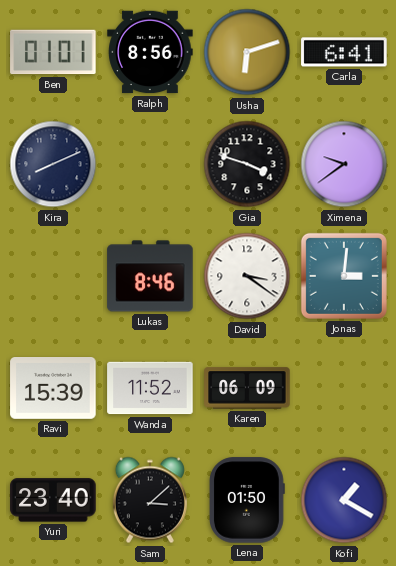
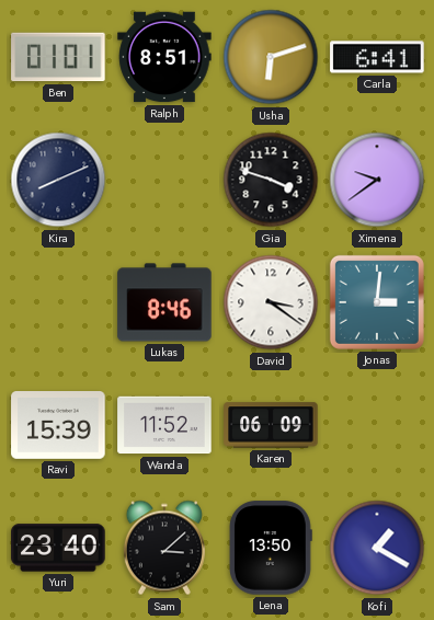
Ralph: 8:56 -> 8:51 (164, 57)
Lena: 01:50 -> 13:50 (272, 548)
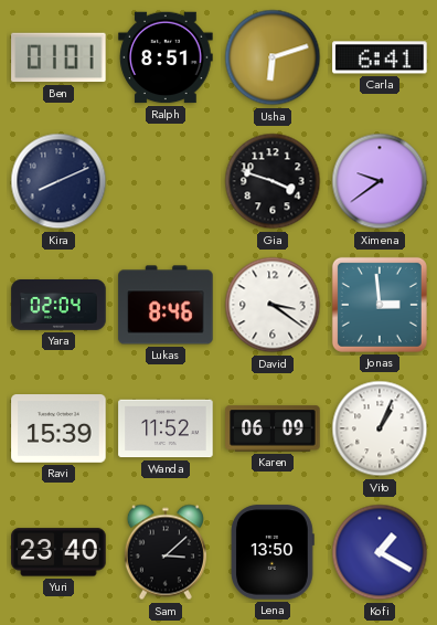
Yara: none -> 02:04 (58, 306)
Jonas: 3:01 -> 2:59 (380, 305)
Vito: none -> 1:04 (380, 428)
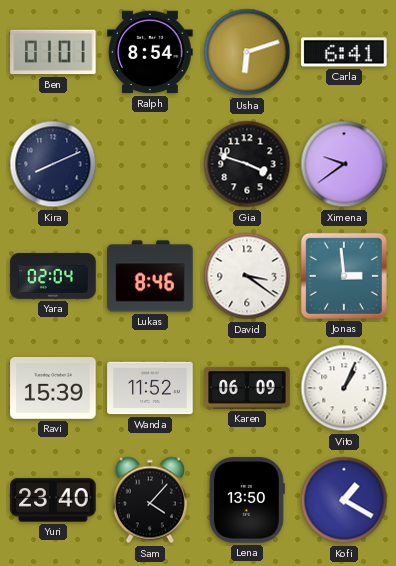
Ralph: 8:51 -> 8:54 (150, 52)
Sam: 3:08 -> 4:07 (150, 500)
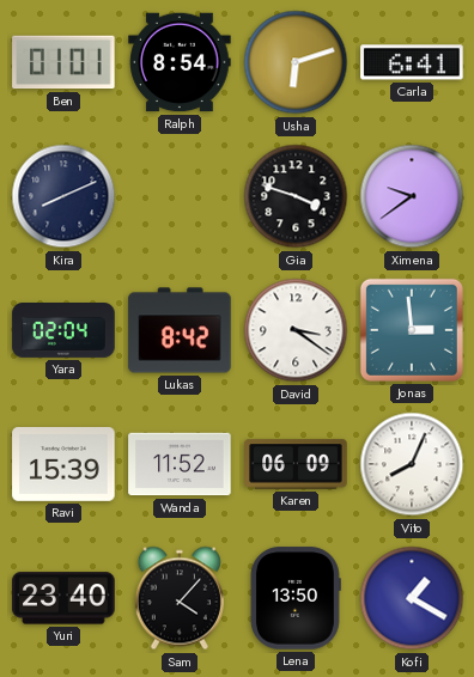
Lukas: 8:46 -> 8:42 (180, 330)
Vito: 1:04 -> 8:04 (412, 464)
